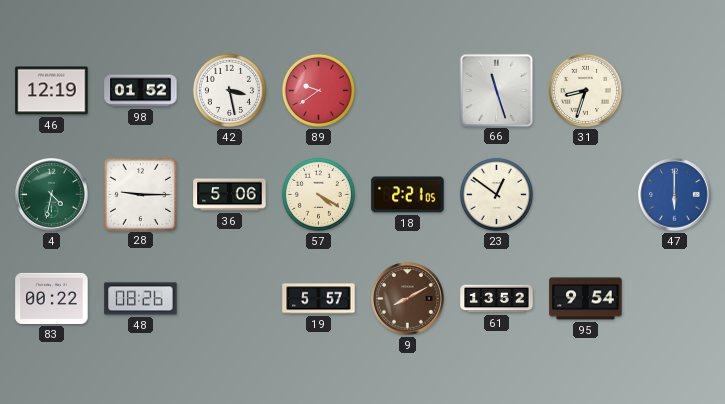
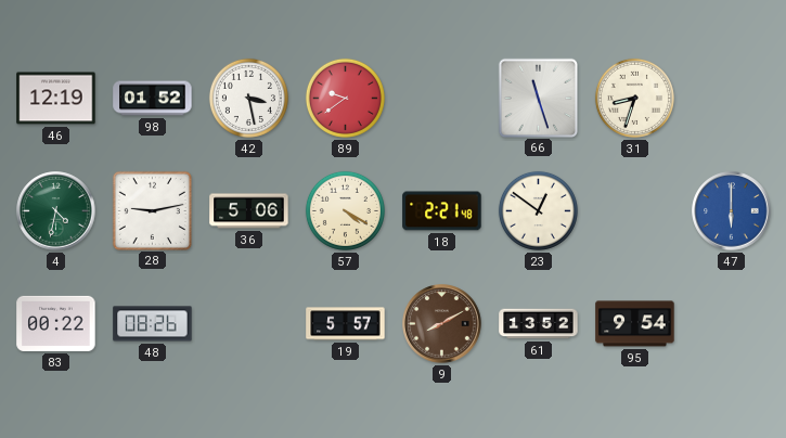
28: 9:15 -> 9:13 (152, 210)
18: 2:21:05 -> 2:21:48 (442, 211)
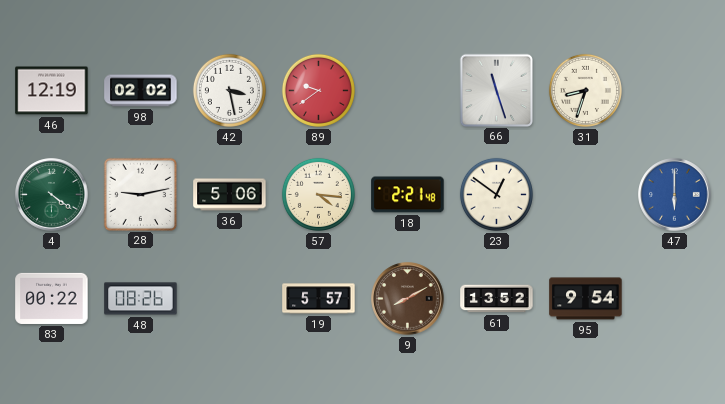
98: 01:52 -> 02:02 (141, 91)
4: 4:32 -> 4:21 (52, 195)
57: 4:20 -> 4:16 (318, 194)
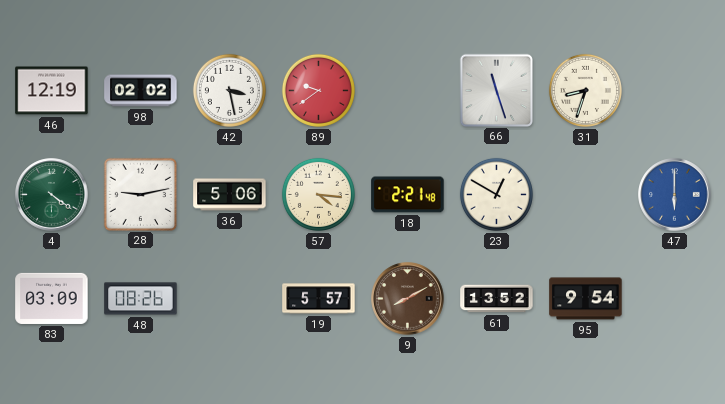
23: 12:51 -> 12:50 (496, 194)
83: 00:22 -> 03:09 (52, 298)
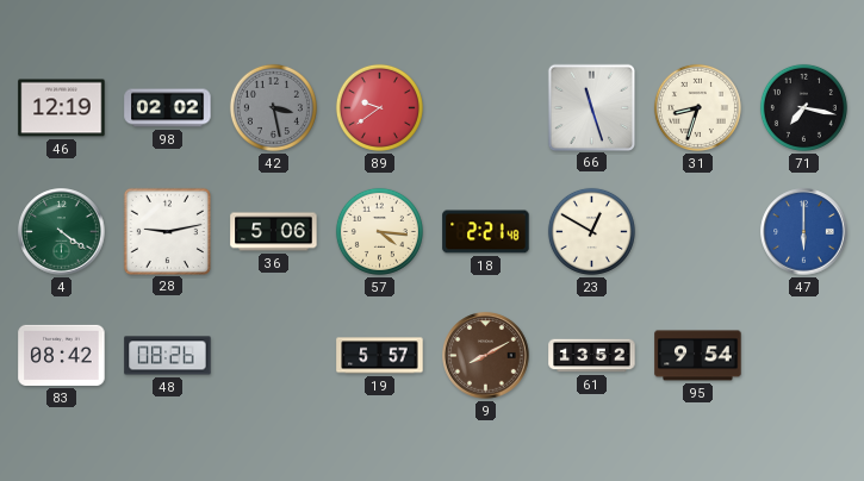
42 dial: white -> grey (273, 107)
71: none -> 7:17 (803, 107)
83: 03:09 -> 08:42 (62, 355)
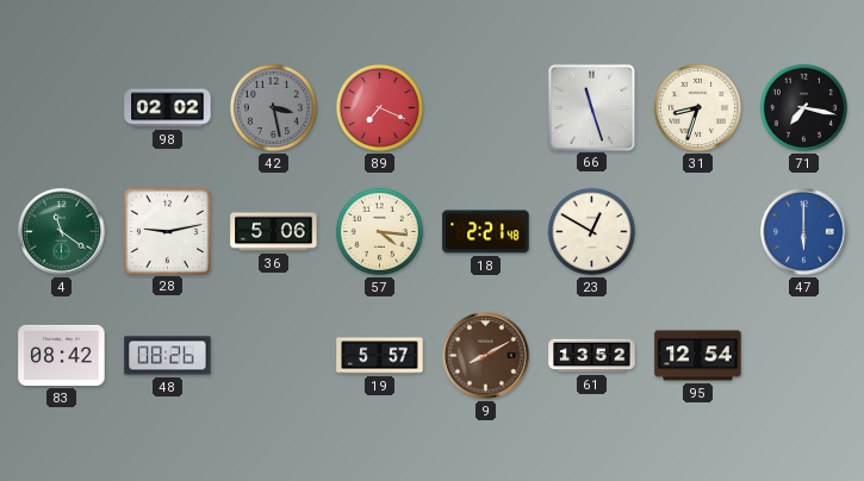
46: 12:19 -> none (62, 108)
89: 9:39 -> 7:19 (379, 107)
4: 4:21 -> 11:21 (62, 232)
95: 9:54 -> 12:54 (698, 356)
